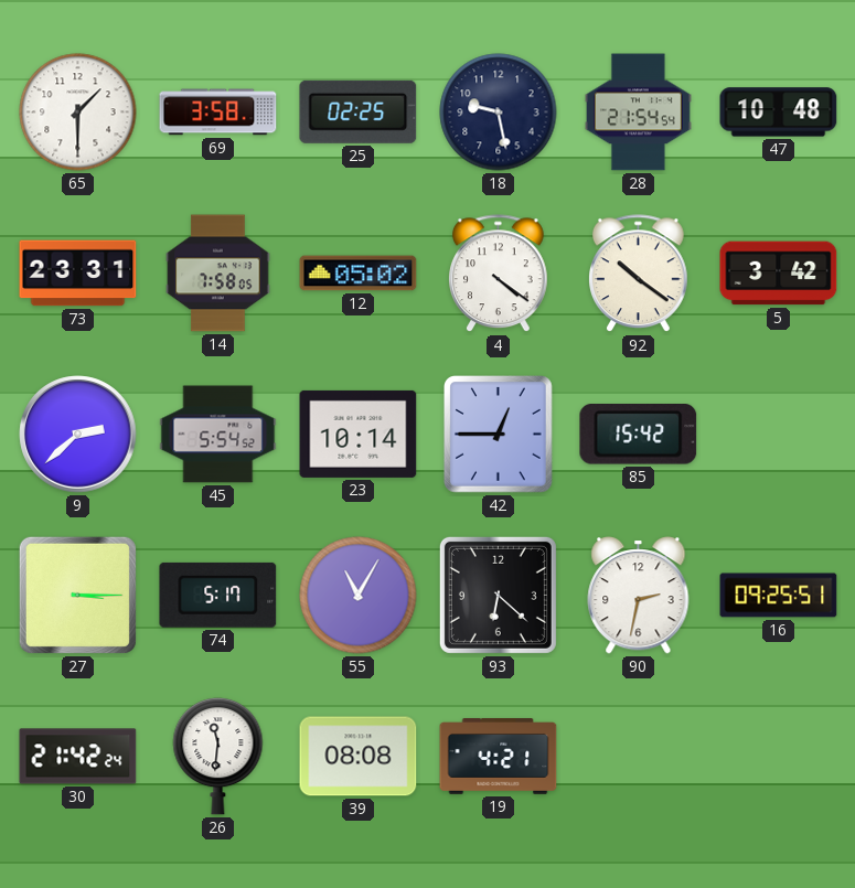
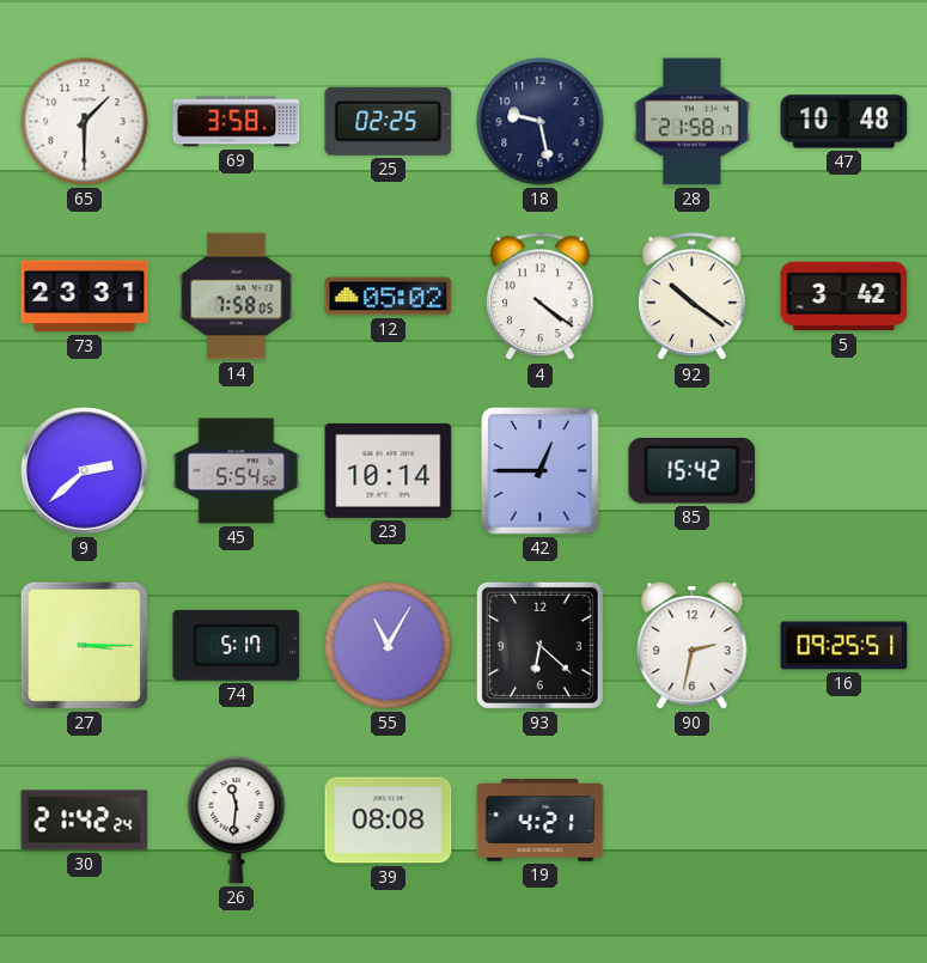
28: 21:54 -> 21:58 (691, 122)
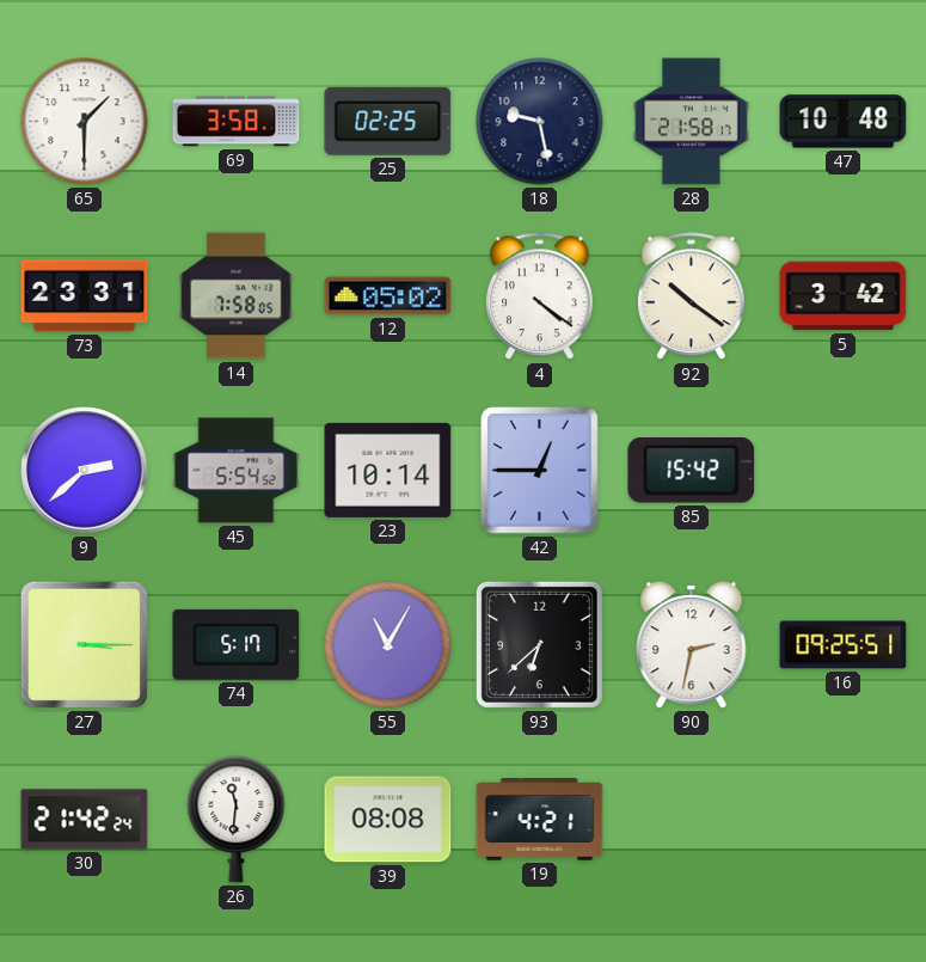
93: 6:22 -> 6:38 (539, 644)
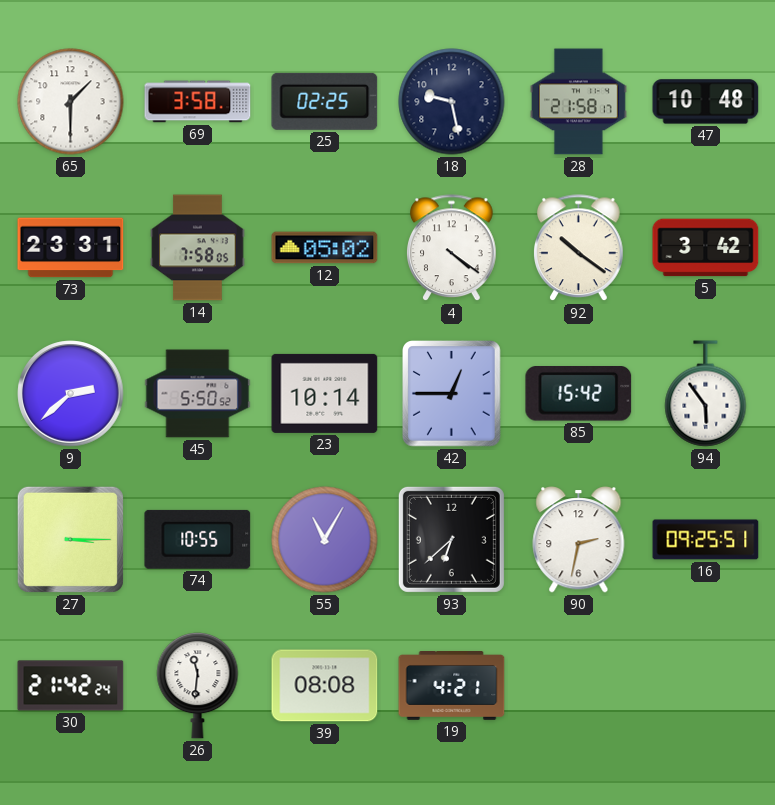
45: 5:54 -> 5:50 (198, 394)
94: none -> 5:54 (706, 394)
74: 5:17 -> 10:55 (198, 539)
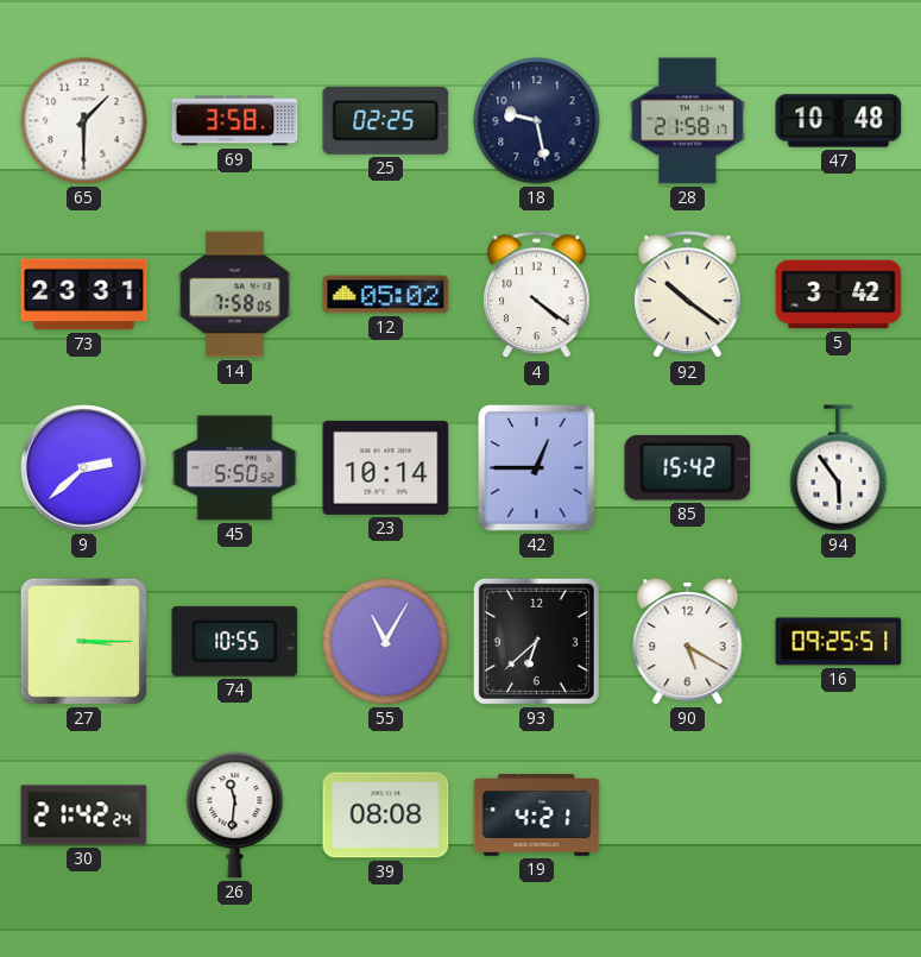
90: 2:32 -> 5:20 (688, 642)
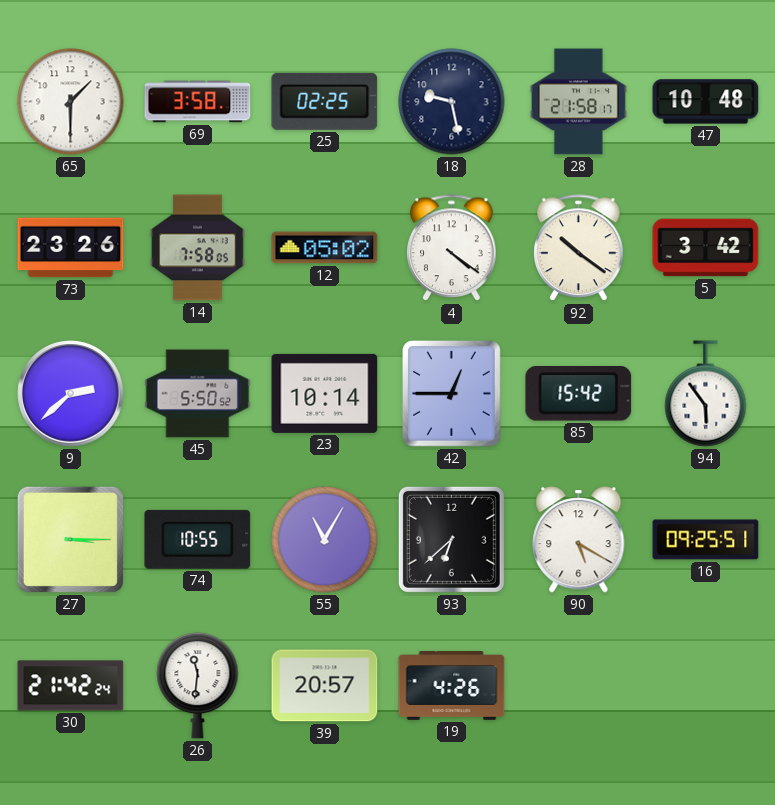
73: 23:31 -> 23:26 (71, 248)
39: 08:08 -> 20:57 (325, 686)
19: 4:21 -> 4:26 (452, 686)
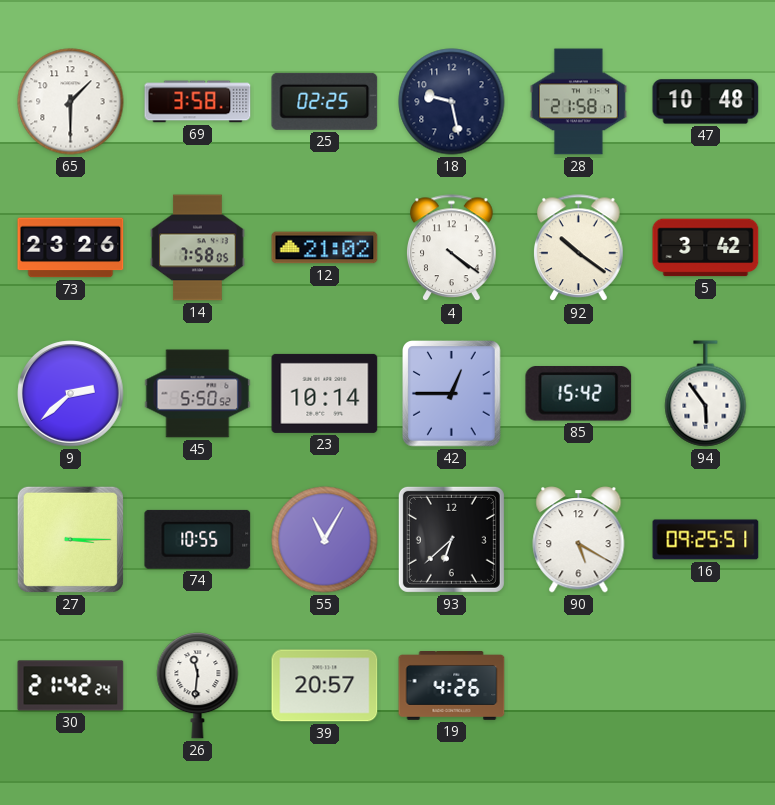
12: 05:02 -> 21:02 (325, 248)
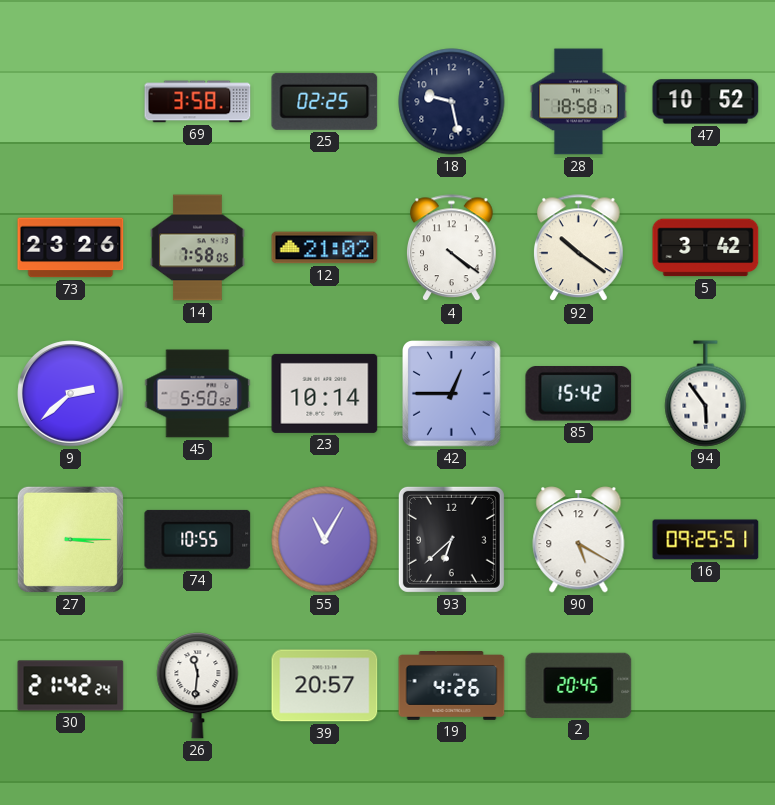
65: 1:30 -> none (71, 102)
28: 21:58 -> 18:58 (578, 102)
47: 10:48 -> 10:52 (706, 102)
2: none -> 20:45 (579, 685)
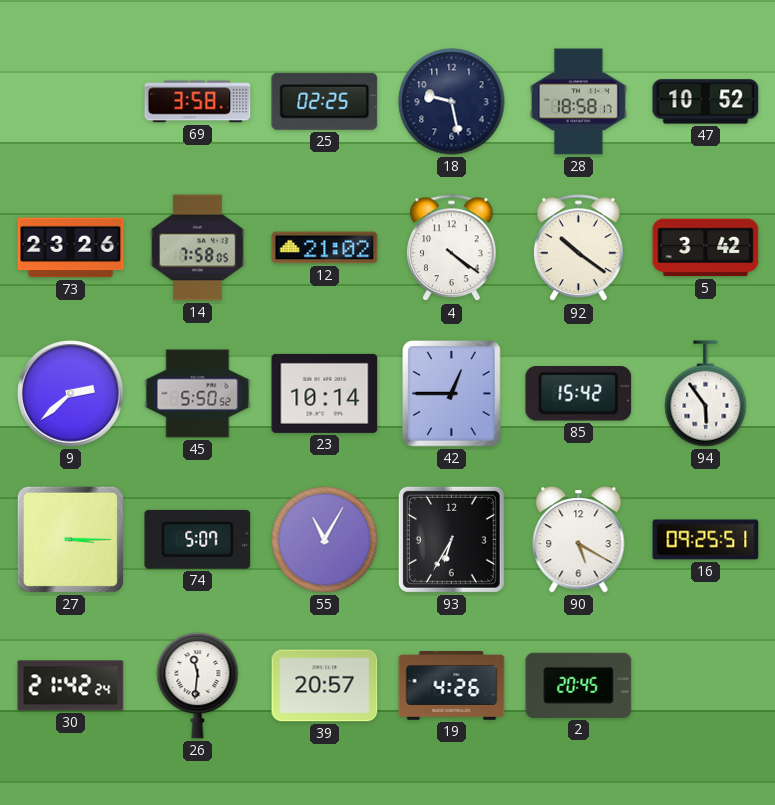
74: 10:55 -> 5:07 (198, 539)
93: 6:38 -> 6:35 (451, 539)
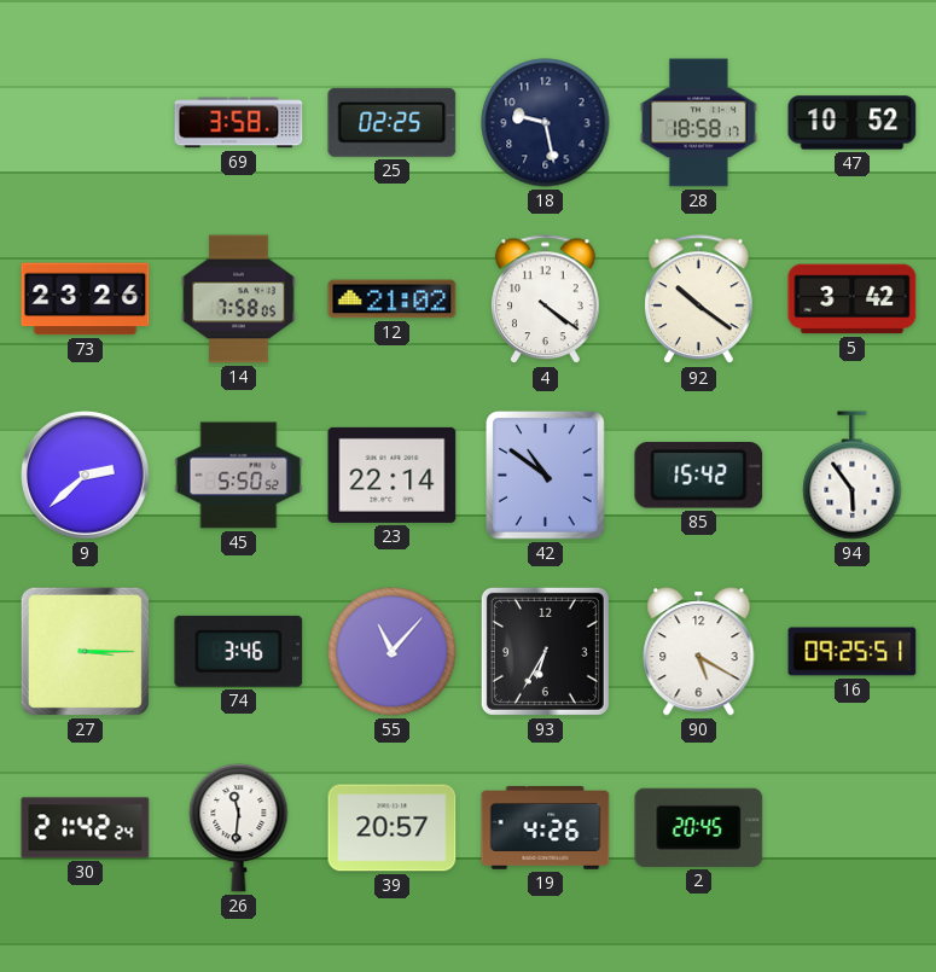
23: 10:14 -> 22:14 (393, 475)
42: 12:45 -> 10:51 (546, 476)
74: 5:07 -> 3:46 (239, 651)
55: 11:05 -> 11:07 (393, 652)
